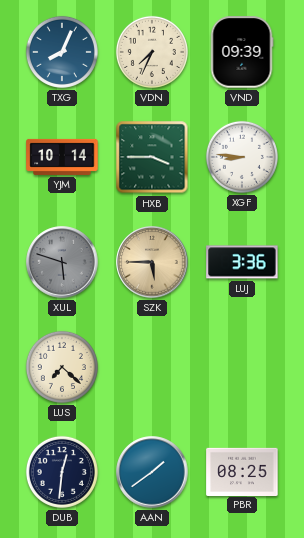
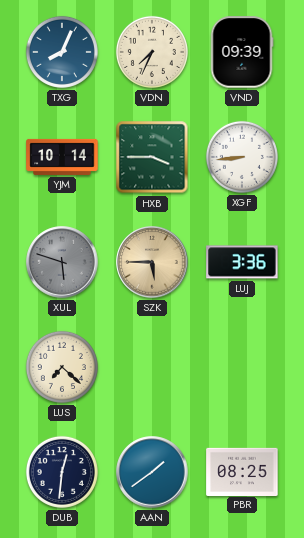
XGF: 8:46 -> 8:44 (242, 157)
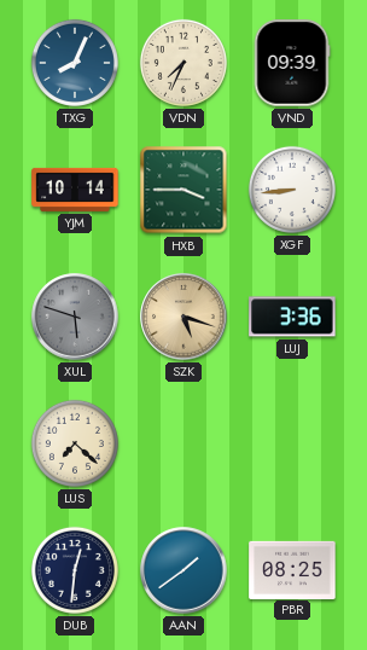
SZK: 5:45 -> 5:18 (183, 317)
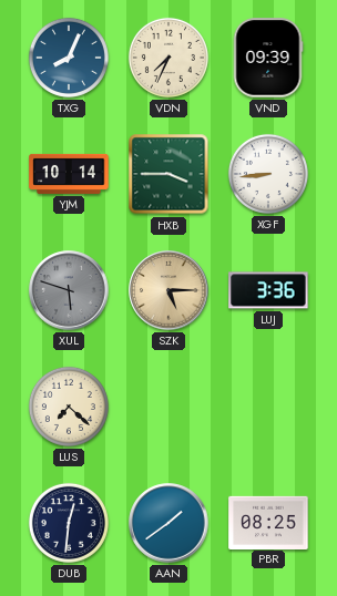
SZK: 5:18 -> 5:15 (168, 290)
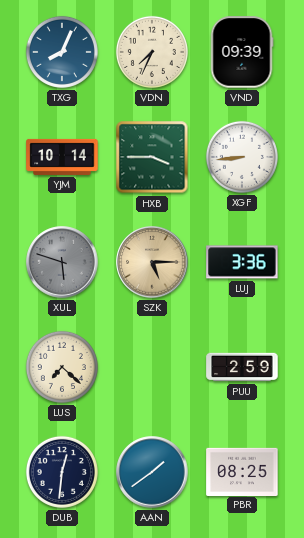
PUU: none -> 2:59 (242, 367)
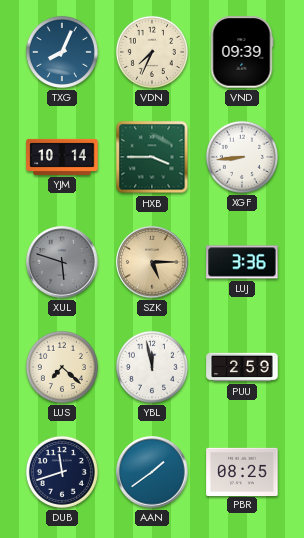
YBL: none -> 11:58 (152, 367)
DUB: 12:31 -> 11:42 (62, 472)
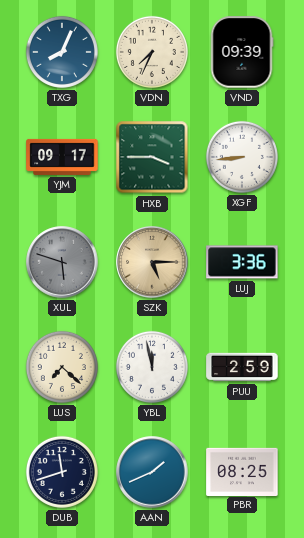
YJM: 10:14 -> 09:17 (62, 157)
AAN: 1:39 -> 1:41 (152, 472)
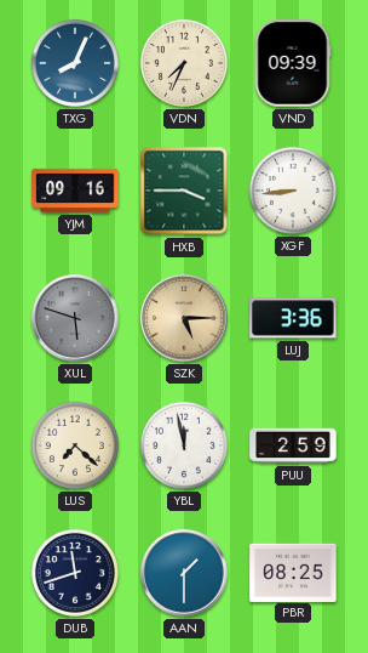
YJM: 09:17 -> 09:16 (75, 191)
AAN: 1:41 -> 1:30 (184, 573)
